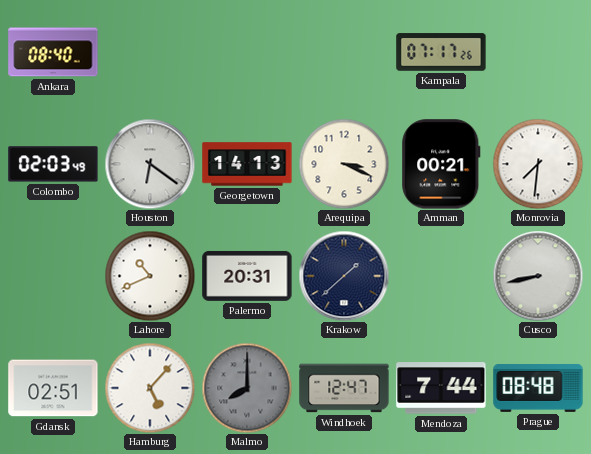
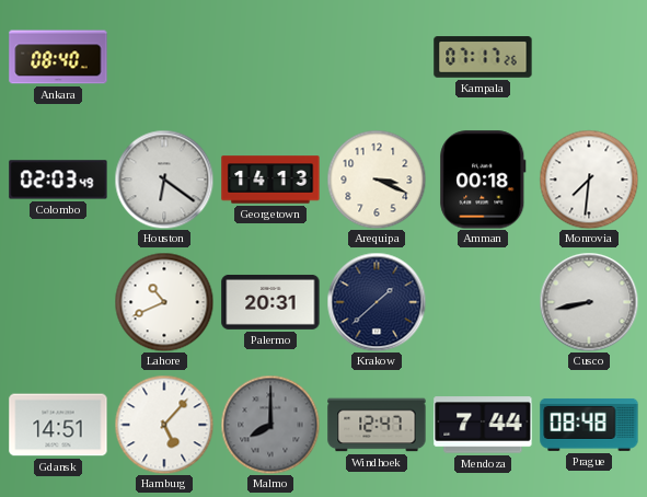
Amman: 00:21 -> 00:18 (483, 180)
Gdansk: 02:51 -> 14:51 (58, 425)
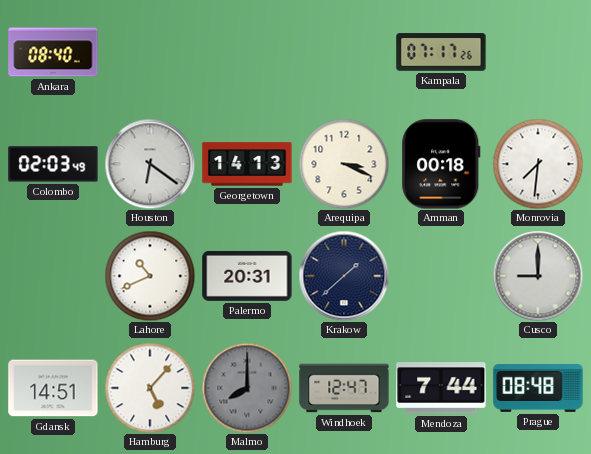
Cusco: 8:43 -> 9:00 (538, 276)
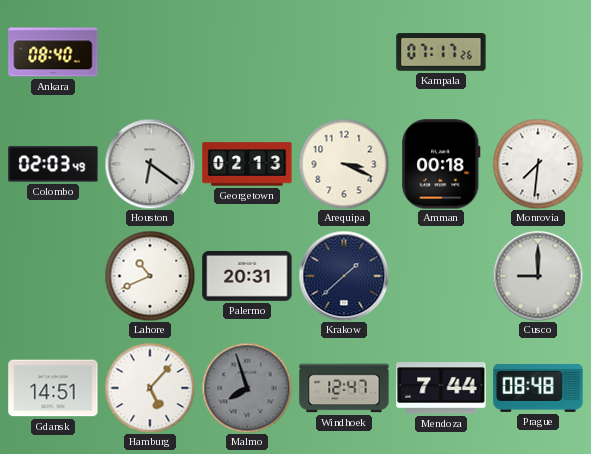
Georgetown: 14:13 -> 02:13 (247, 164)
Malmo: 8:00 -> 7:57 (247, 388)
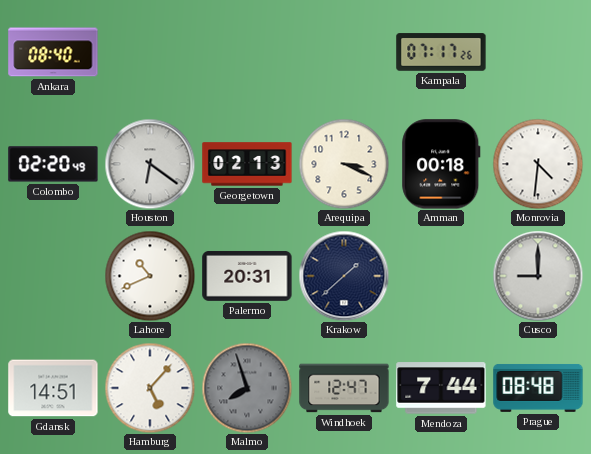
Colombo: 02:03 -> 02:20 (53, 164)
Monrovia: 7:31 -> 4:31 (538, 164)
